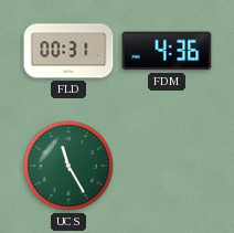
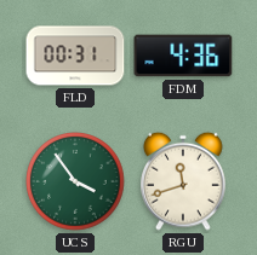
UCS: 11:25 -> 3:54 (75, 181)
RGU: none -> 11:42 (184, 181)
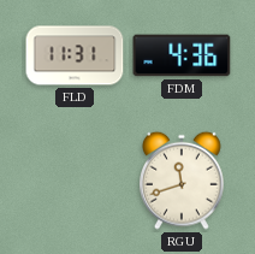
FLD: 00:31 -> 11:31 (75, 55)
UCS: 3:54 -> none (75, 181)
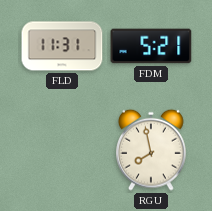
FDM: 4:36 -> 5:21 (151, 46)
RGU: 11:42 -> 7:58 (152, 150)
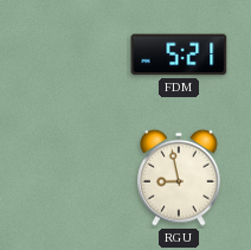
FLD: 11:31 -> none (62, 46)
RGU: 7:58 -> 8:58 (180, 178)
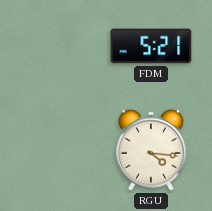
RGU: 8:58 -> 4:16 (152, 150)
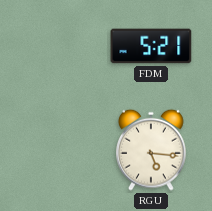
RGU: 4:16 -> 5:16 (152, 150)
